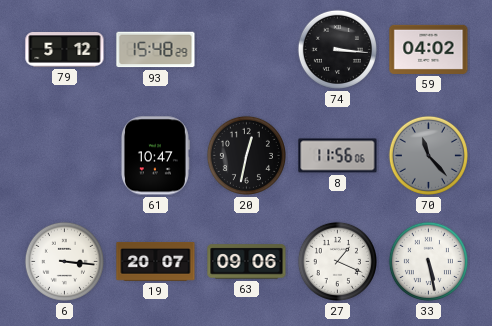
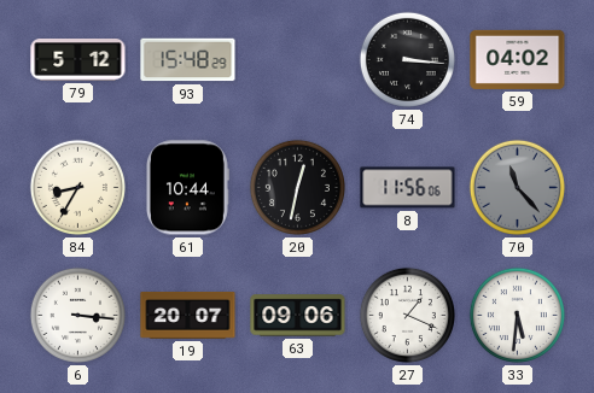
84: none -> 8:35 (77, 187)
61: 10:47 -> 10:44 (187, 188)
33: 5:28 -> 5:31 (517, 315)
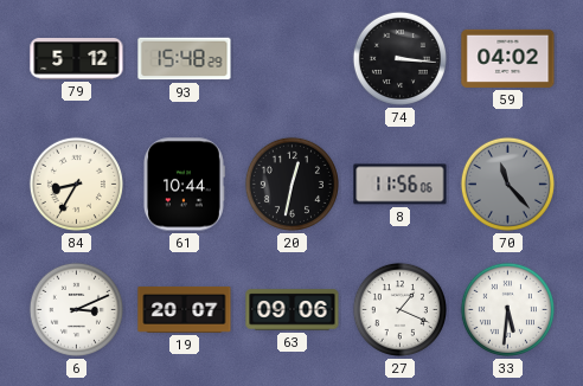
6: 3:16 -> 3:11 (76, 309)
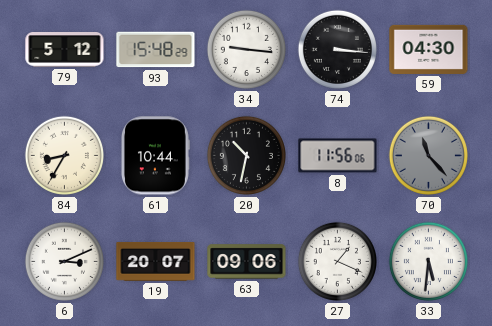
34: none -> 9:16 (246, 49)
59: 04:02 -> 04:30 (429, 49)
20: 12:32 -> 10:32 (246, 155)
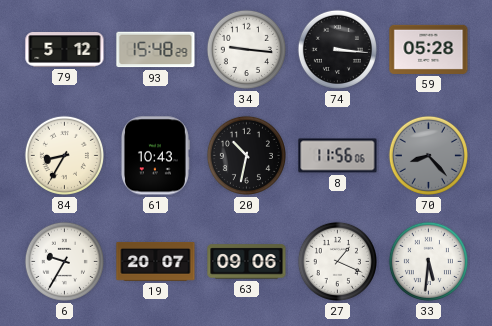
59: 04:30 -> 05:28 (429, 49)
61: 10:44 -> 10:43 (155, 156)
70: 11:23 -> 8:23 (428, 155)
6: 3:11 -> 9:35 (64, 261)
